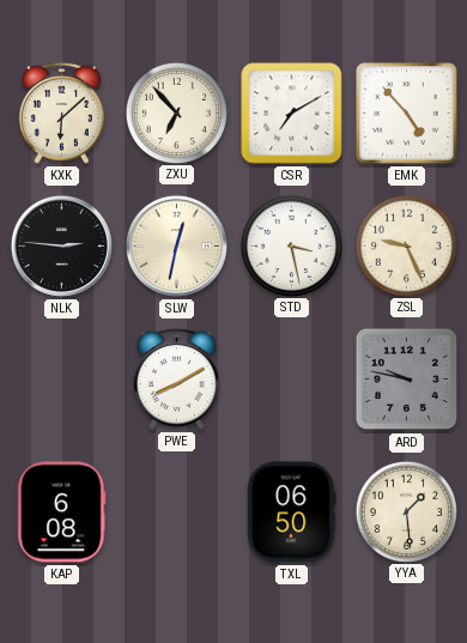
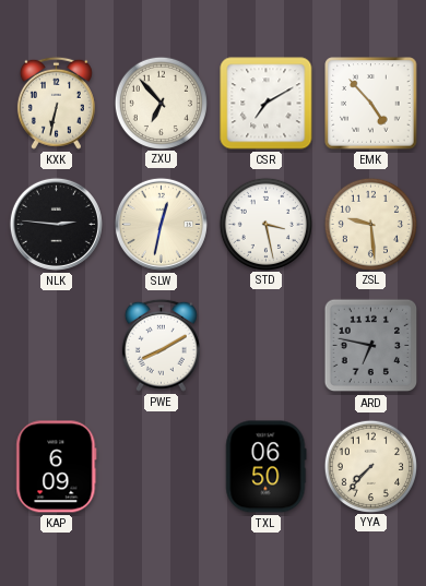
KXK: 6:08 -> 6:32 (56, 103)
ZSL: 9:26 -> 9:29 (370, 224)
ARD: 9:47 -> 6:47 (371, 346)
KAP: 6:08 -> 6:09 (57, 467)
YYA: 1:29 -> 7:37 (370, 466)
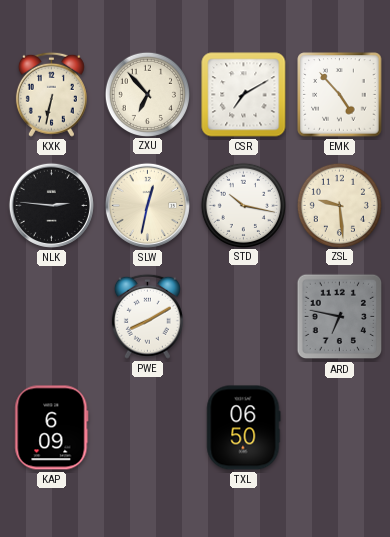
STD: 3:28 -> 10:17 (243, 205)
YYA: 7:37 -> none (370, 466)
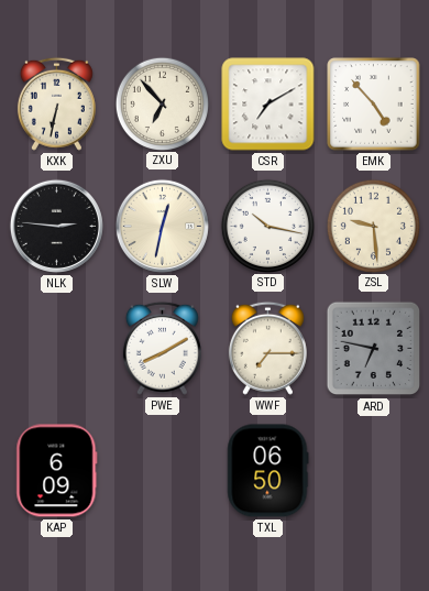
WWF: none -> 7:15 (267, 348)
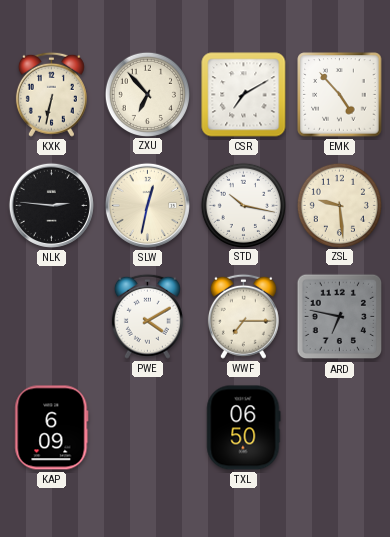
PWE: 8:10 -> 4:10 (147, 316)
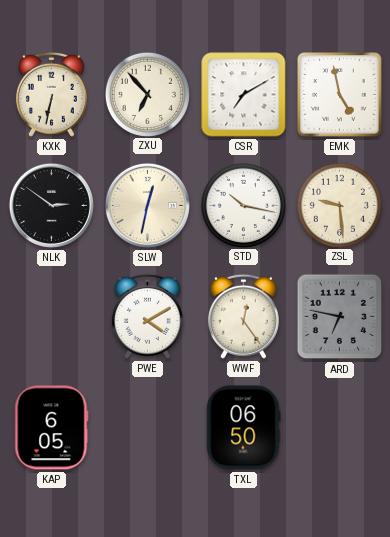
EMK: 4:53 -> 4:58 (340, 95)
NLK: 2:46 -> 2:51 (51, 205)
WWF: 7:15 -> 12:24 (243, 316)
KAP: 6:09 -> 6:05 (52, 428)
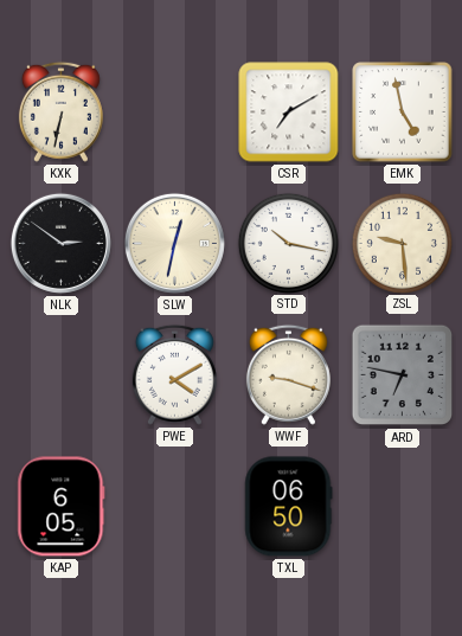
ZXU: 6:53 -> none (147, 94)
WWF: 12:24 -> 9:18 (288, 374)
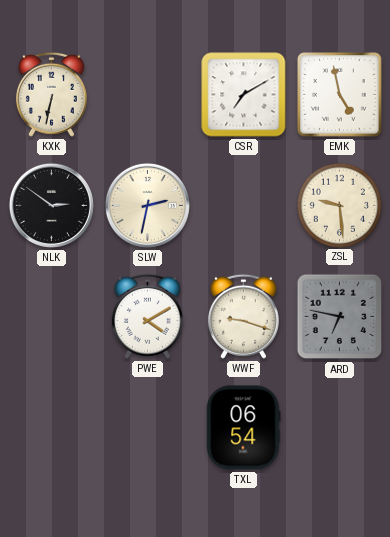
SLW: 12:32 -> 2:32 (147, 205)
STD: 10:17 -> none (288, 243)
KAP: 6:05 -> none (62, 507)
TXL: 06:50 -> 06:54 (244, 428)
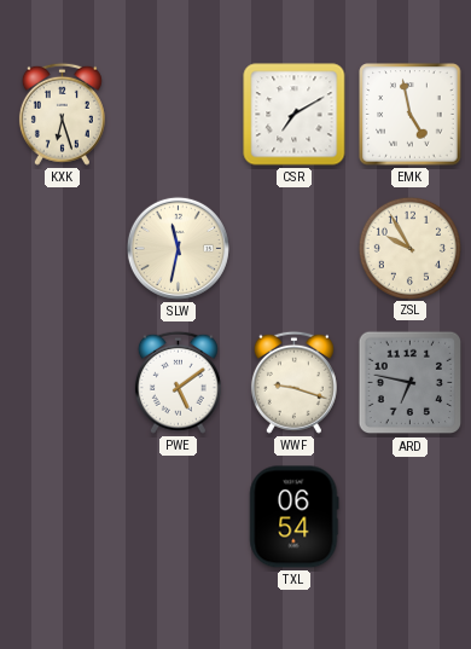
KXK: 6:32 -> 6:27 (62, 114)
NLK: 2:51 -> none (51, 205)
SLW: 2:32 -> 11:32 (178, 248)
ZSL: 9:29 -> 9:55 (409, 248)
PWE: 4:10 -> 5:09 (178, 382)
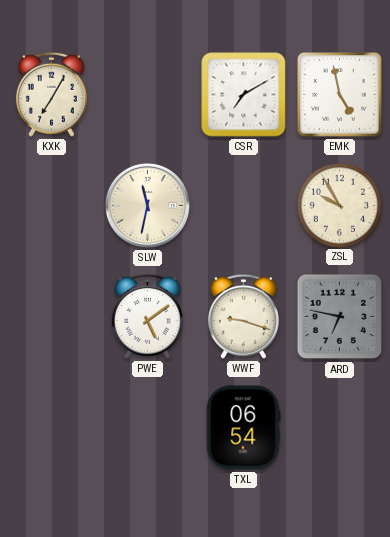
KXK: 6:27 -> 7:05 (51, 94)
